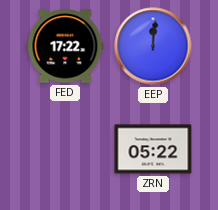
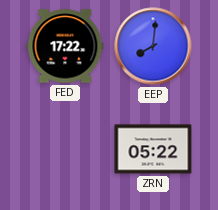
EEP: 12:01 -> 8:01 (153, 46)
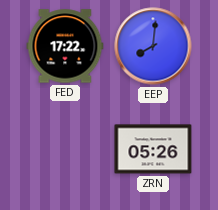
ZRN: 05:22 -> 05:26 (153, 149)
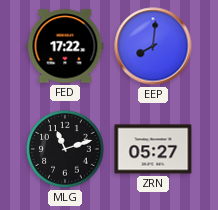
MLG: none -> 11:12 (65, 149)
ZRN: 05:26 -> 05:27 (153, 149)
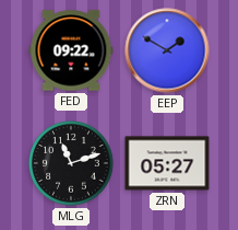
FED: 17:22 -> 09:22 (71, 50)
EEP: 8:01 -> 1:50 (167, 50)
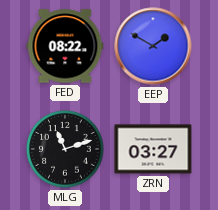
FED: 09:22 -> 08:22 (65, 46)
ZRN: 05:27 -> 03:27 (153, 149)
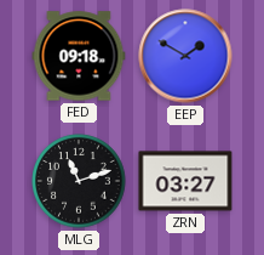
FED: 08:22 -> 09:18 (79, 56)
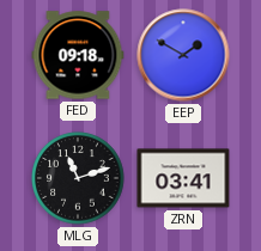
ZRN: 03:27 -> 03:41 (183, 178)
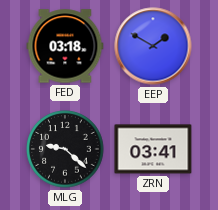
FED: 09:18 -> 03:18 (65, 46)
MLG: 11:12 -> 9:22 (65, 149)
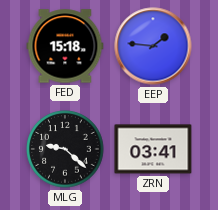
FED: 03:18 -> 15:18 (65, 46)
EEP: 1:50 -> 1:46 (153, 46)
